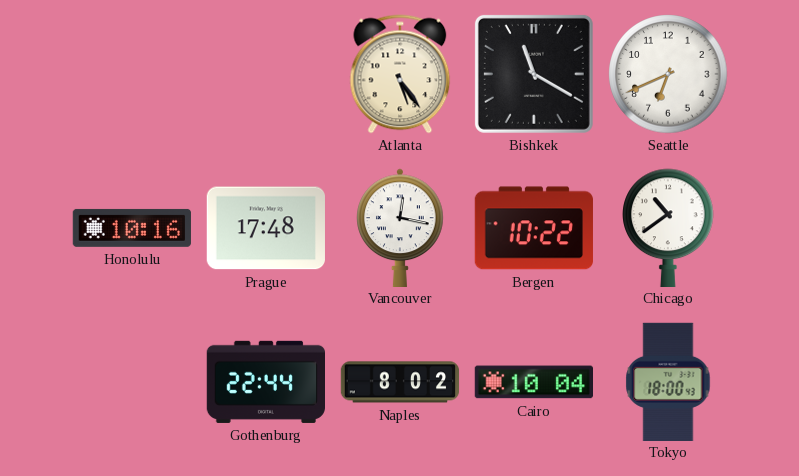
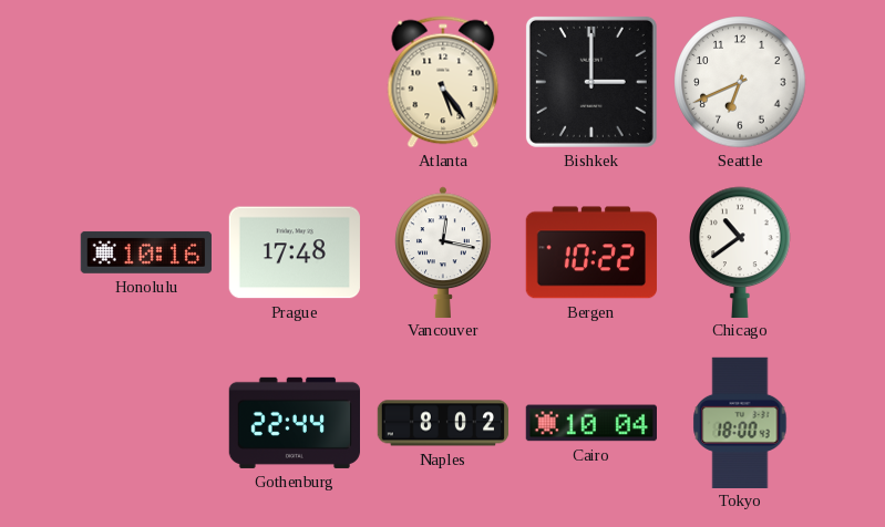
Bishkek: 11:20 -> 3:00 (591, 82)
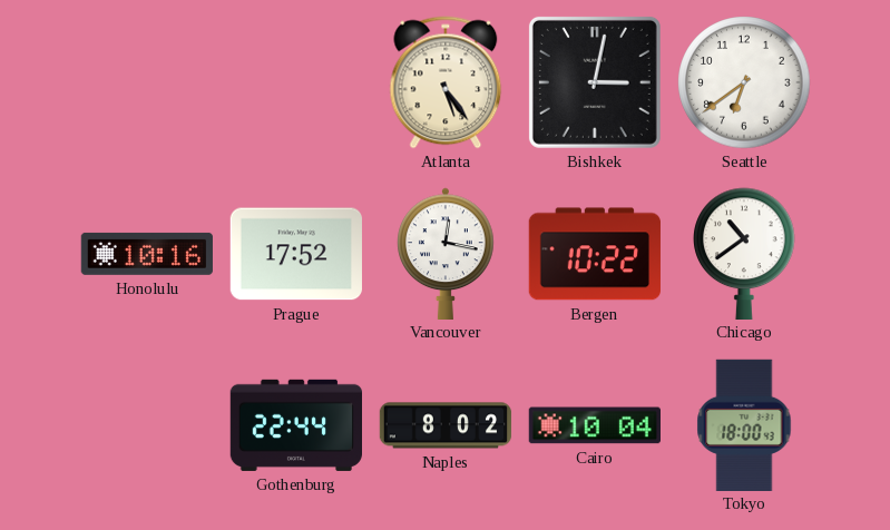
Bishkek: 3:00 -> 3:02 (595, 82)
Seattle: 6:41 -> 6:39 (744, 82)
Prague: 17:48 -> 17:52 (296, 254)
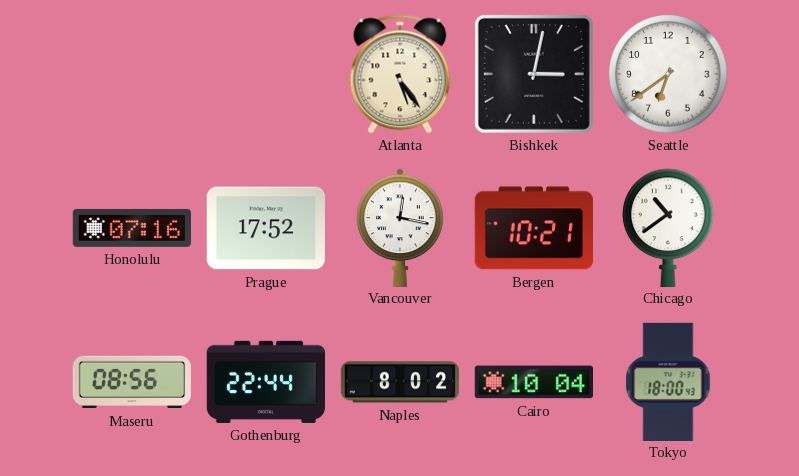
Honolulu: 10:16 -> 07:16 (132, 228)
Bergen: 10:22 -> 10:21 (534, 228)
Maseru: none -> 08:56 (131, 382)
